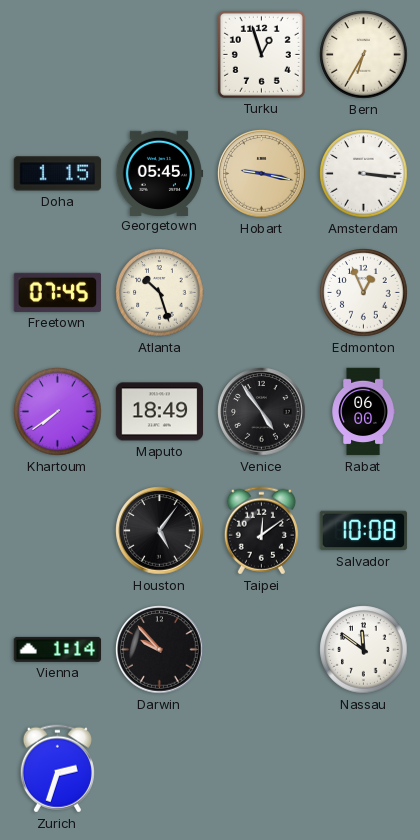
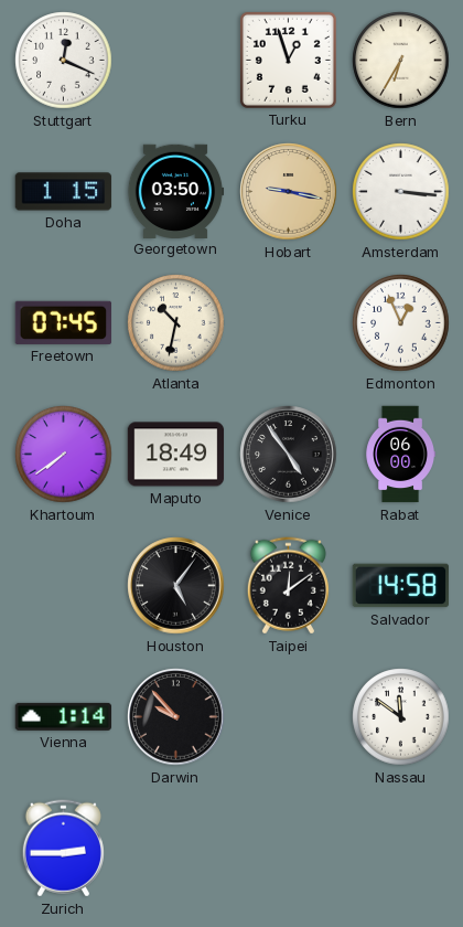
Stuttgart: none -> 12:19 (64, 61)
Georgetown: 05:45 -> 03:50 (175, 191)
Atlanta: 10:27 -> 10:32 (176, 323)
Salvador: 10:08 -> 14:58 (401, 586)
Zurich: 2:33 -> 2:45 (63, 849)
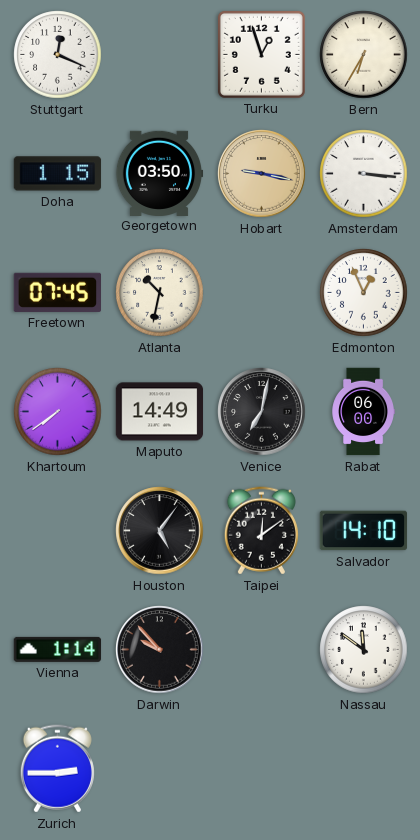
Maputo: 18:49 -> 14:49 (160, 412)
Venice: 4:54 -> 7:02 (262, 412)
Salvador: 14:58 -> 14:10 (364, 531)
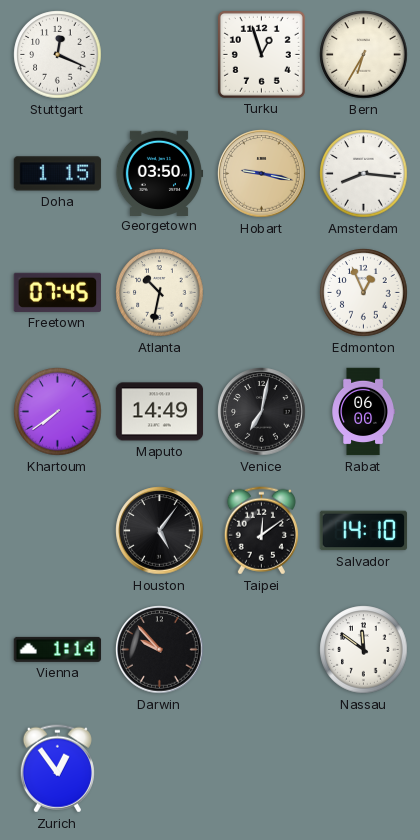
Amsterdam: 3:16 -> 8:16 (364, 174)
Zurich: 2:45 -> 12:54 (57, 769)
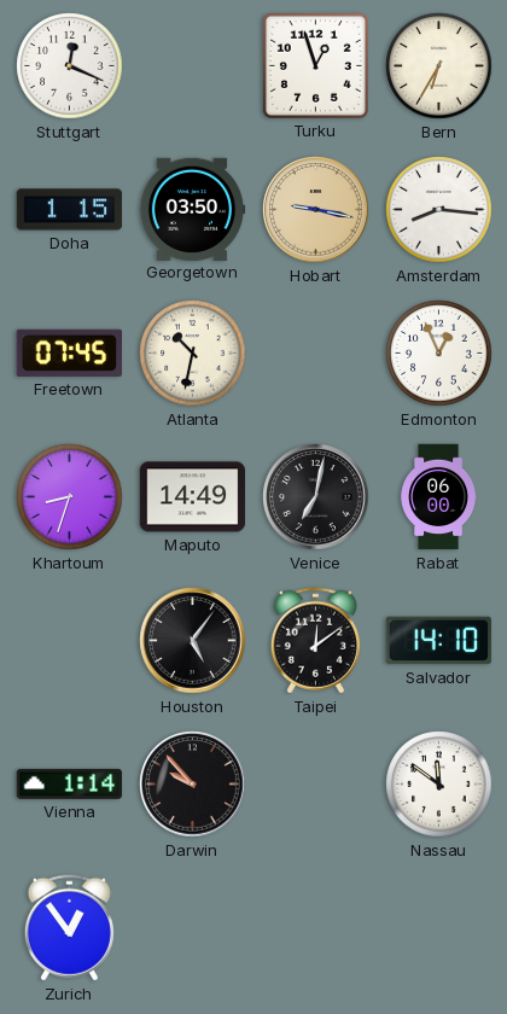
Khartoum: 7:39 -> 8:33 (70, 497)
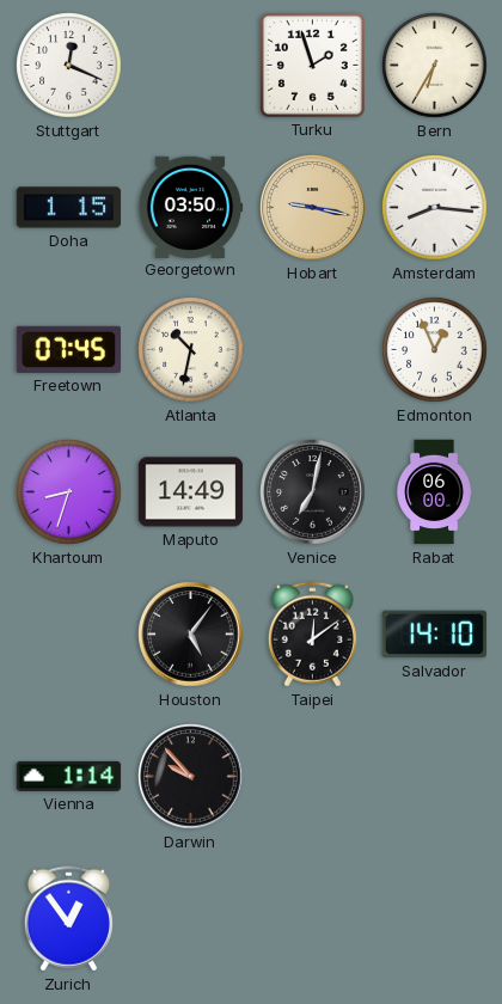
Turku: 12:57 -> 1:57 (312, 65)
Nassau: 11:51 -> none (439, 785)
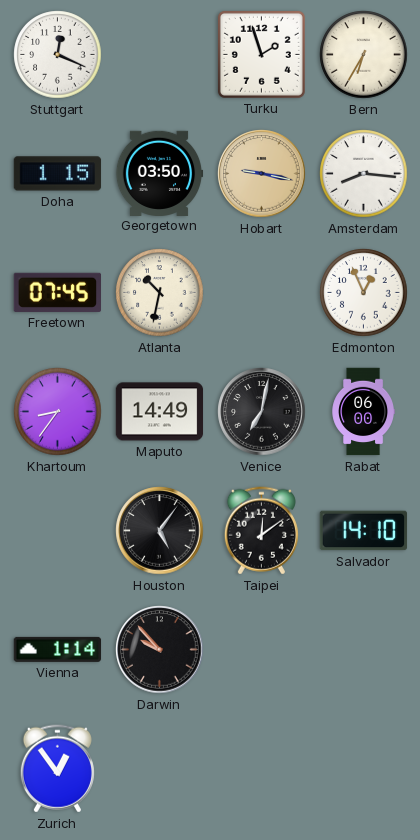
Khartoum: 8:33 -> 8:36 (58, 412)
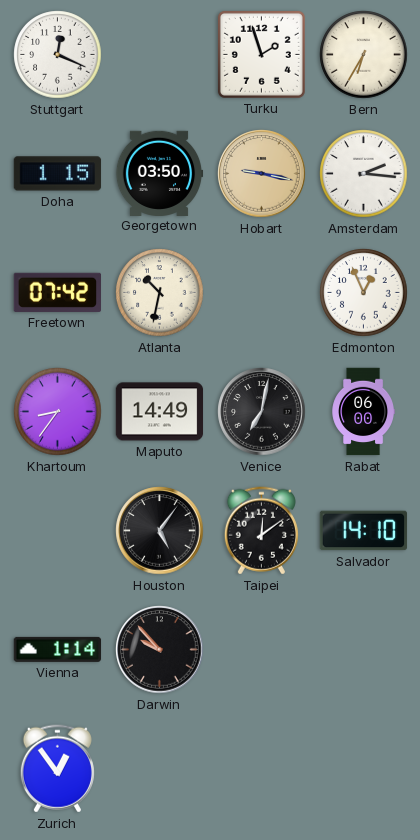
Amsterdam: 8:16 -> 2:16 (364, 174)
Freetown: 07:45 -> 07:42 (57, 292)
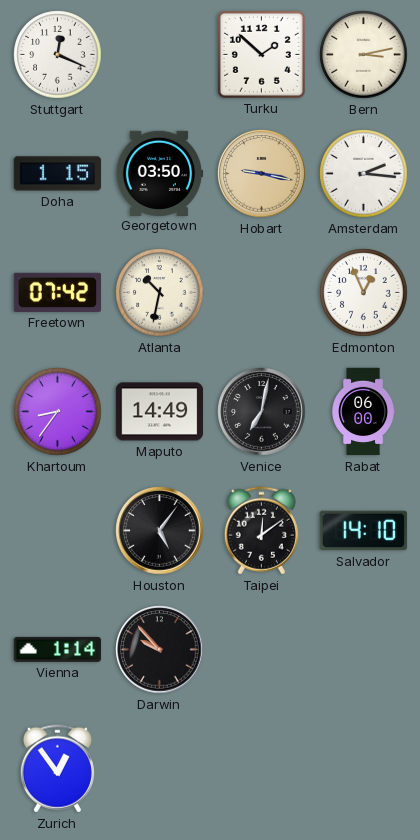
Turku: 1:57 -> 1:52 (261, 54)
Bern: 6:35 -> 3:13 (364, 55)
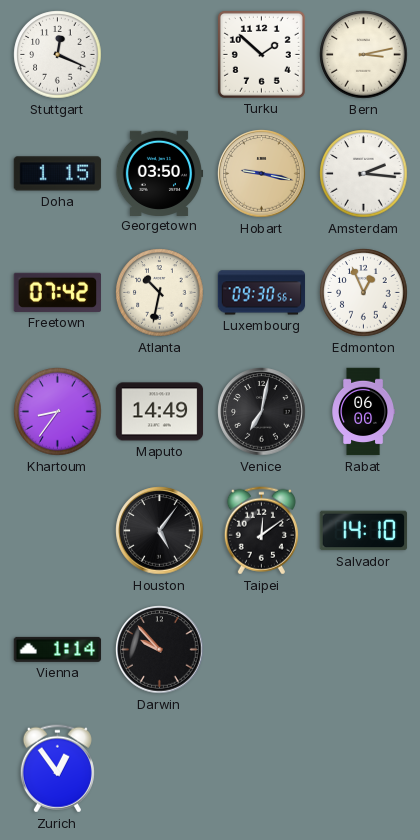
Luxembourg: none -> 09:30 (262, 293)
